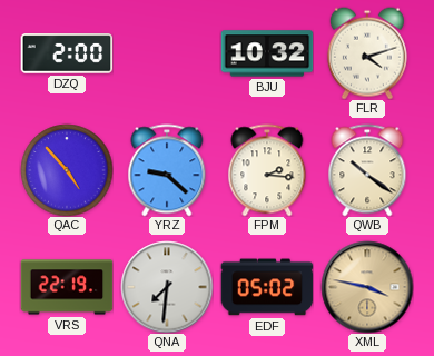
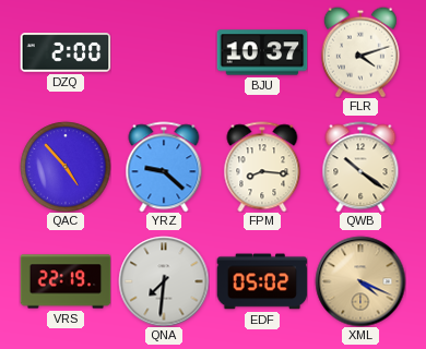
BJU: 10:32 -> 10:37 (262, 52)
FPM: 2:16 -> 8:16 (262, 167)
XML: 3:47 -> 4:19 (360, 281)
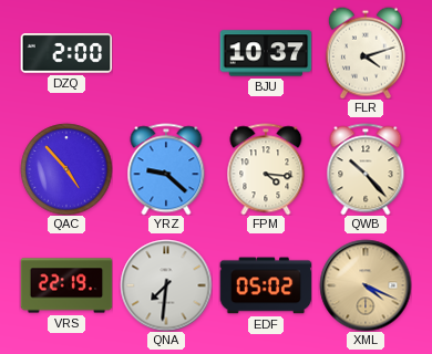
FPM: 8:16 -> 4:16 (266, 169)
QWB: 10:21 -> 10:23 (366, 169)
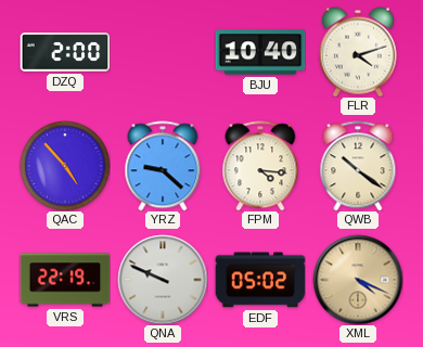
BJU: 10:37 -> 10:40 (260, 52)
QWB: 10:23 -> 10:21 (358, 166)
QNA: 7:31 -> 9:49 (163, 280)
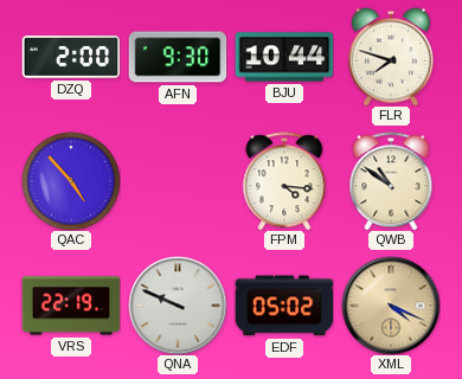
AFN: none -> 9:30 (178, 57)
BJU: 10:40 -> 10:44 (284, 57)
FLR: 4:12 -> 7:48 (391, 57)
YRZ: 9:22 -> none (163, 166)
QWB: 10:21 -> 10:51 (391, 181)
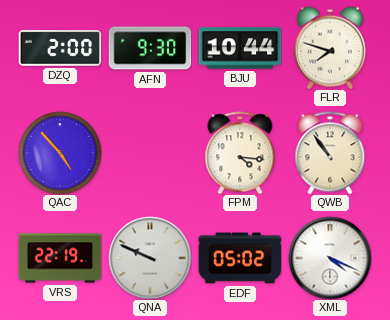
QWB: 10:51 -> 10:54 (330, 153)
XML dial: champagne -> white (330, 258)
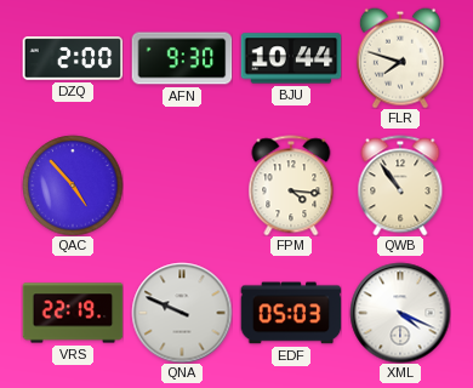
EDF: 05:02 -> 05:03 (291, 313)
